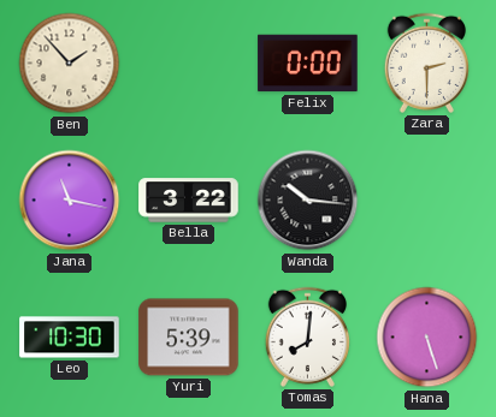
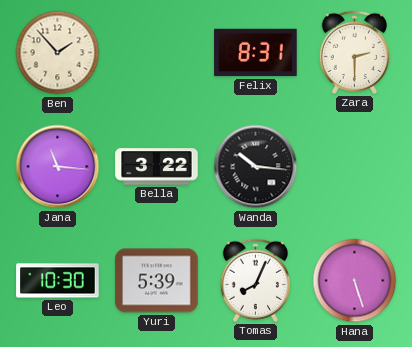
Felix: 0:00 -> 8:31 (256, 53)
Jana: 11:17 -> 11:16 (58, 167)
Tomas: 8:01 -> 8:04 (255, 280)
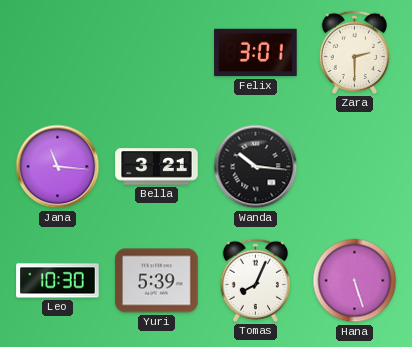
Ben: 1:53 -> none (58, 53)
Felix: 8:31 -> 3:01 (256, 53)
Bella: 3:22 -> 3:21 (157, 167)
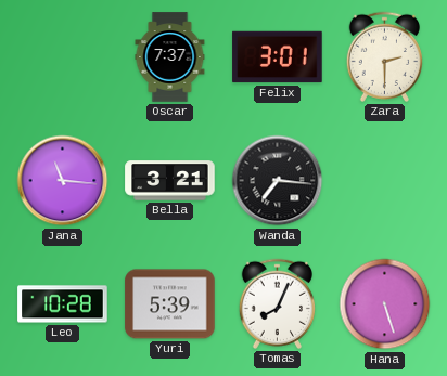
Oscar: none -> 7:37 (170, 57)
Wanda: 10:16 -> 7:16 (278, 181)
Leo: 10:30 -> 10:28 (63, 304)
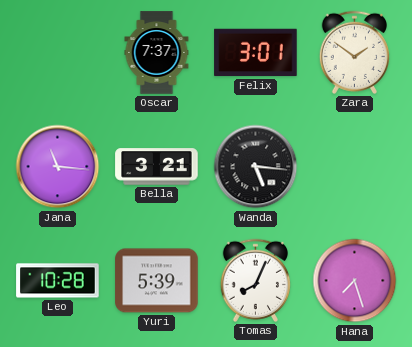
Zara: 2:30 -> 1:51 (354, 52)
Wanda: 7:16 -> 5:16 (256, 167)
Hana: 5:27 -> 7:27 (355, 281)
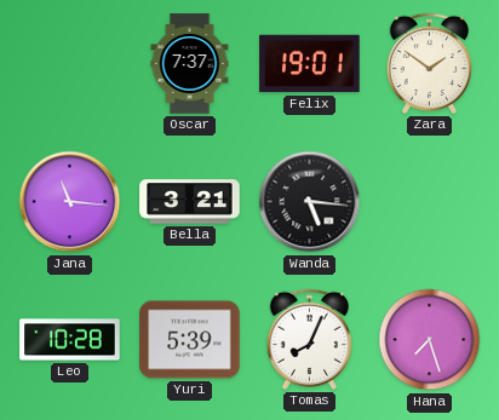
Felix: 3:01 -> 19:01 (310, 64)
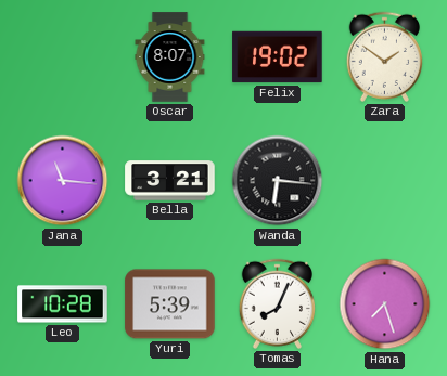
Oscar: 7:37 -> 8:07 (170, 57)
Felix: 19:01 -> 19:02 (278, 57)
Wanda: 5:16 -> 6:16 (278, 181)
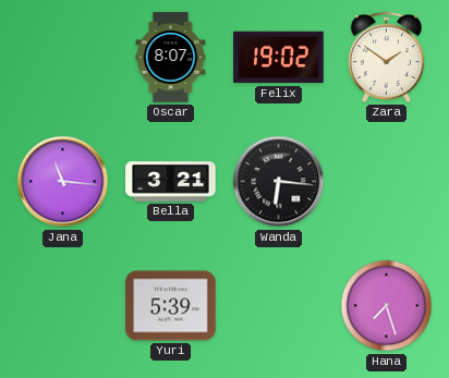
Leo: 10:28 -> none (63, 304)
Tomas: 8:04 -> none (277, 303)
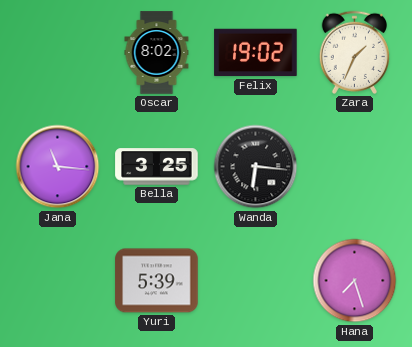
Oscar: 8:07 -> 8:02 (157, 53)
Zara: 1:51 -> 1:34 (354, 52)
Bella: 3:21 -> 3:25 (157, 167)
